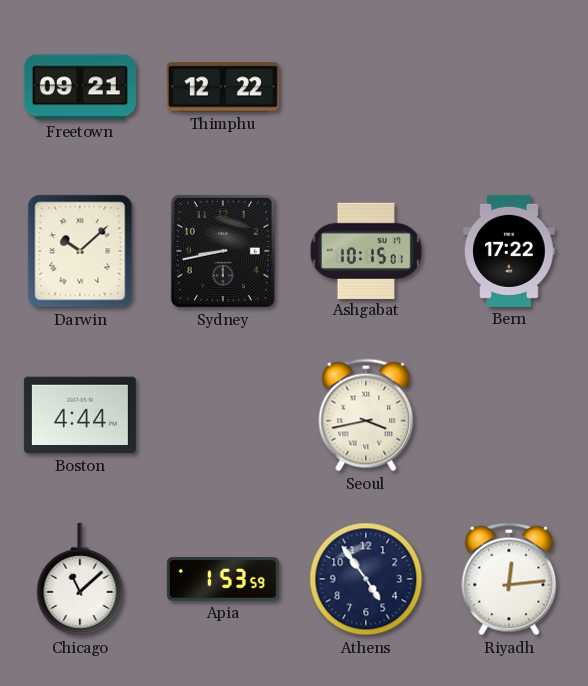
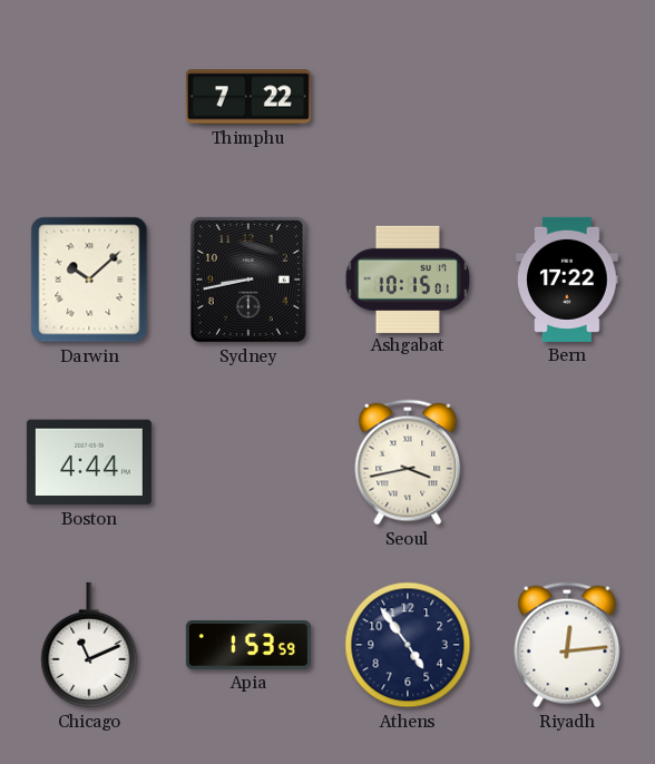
Freetown: 09:21 -> none (80, 87)
Thimphu: 12:22 -> 7:22 (248, 97)
Chicago: 11:08 -> 11:11 (89, 645)
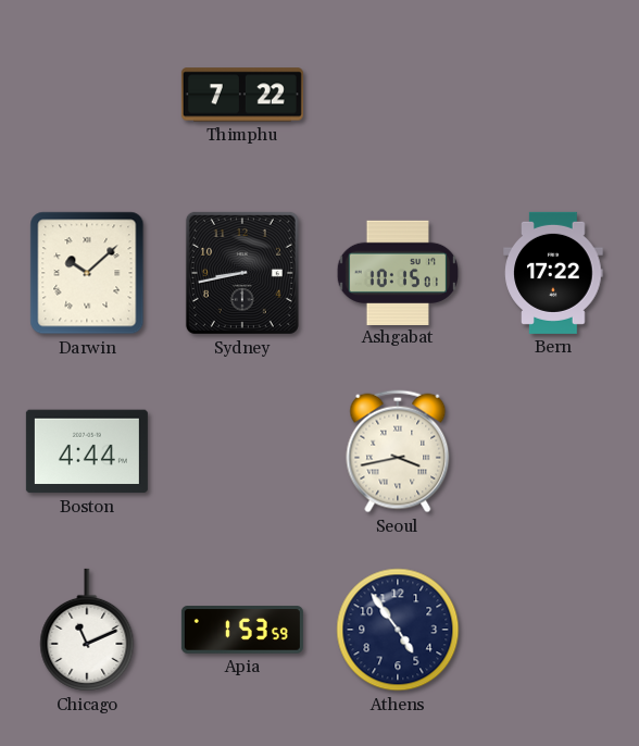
Riyadh: 12:14 -> none (567, 645)
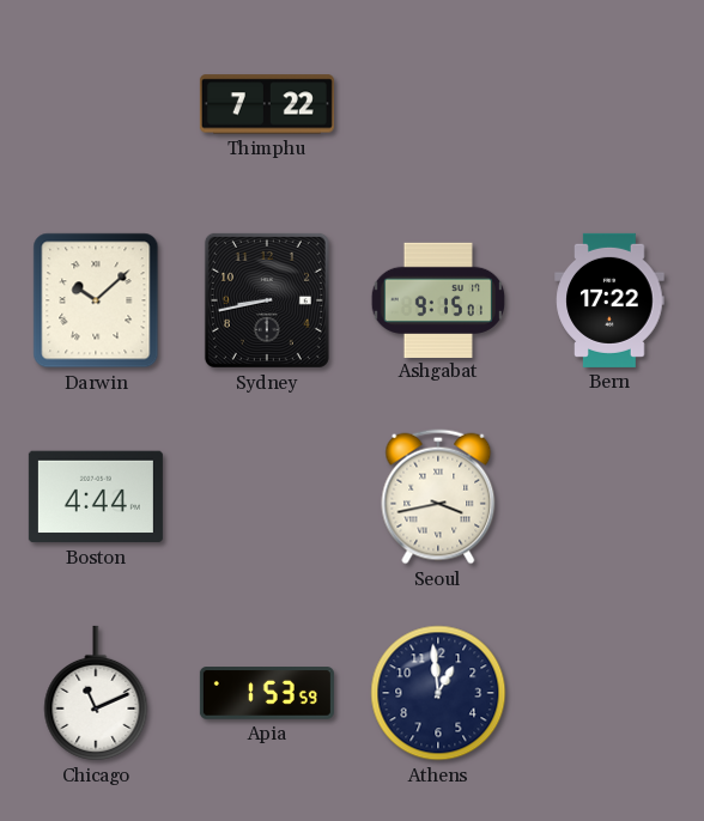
Ashgabat: 10:15 -> 9:15 (438, 299)
Athens: 4:54 -> 12:59 (438, 693)
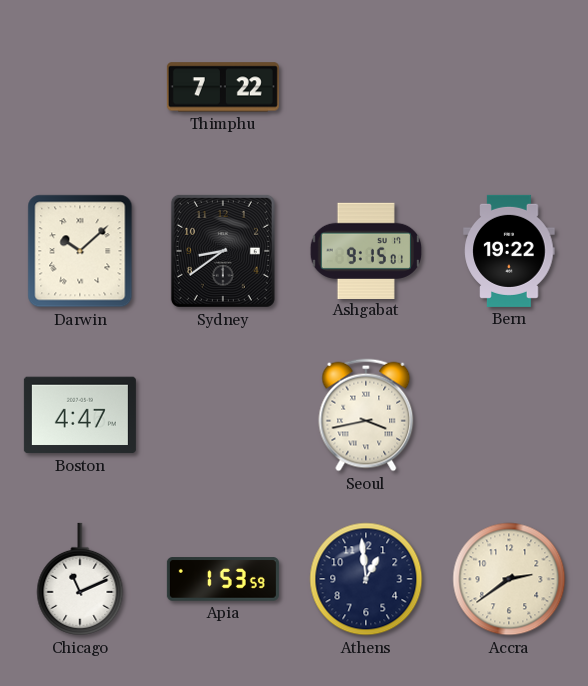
Sydney: 8:43 -> 8:39 (223, 251)
Bern: 17:22 -> 19:22 (509, 251)
Boston: 4:44 -> 4:47 (80, 415)
Accra: none -> 2:39 (509, 579)
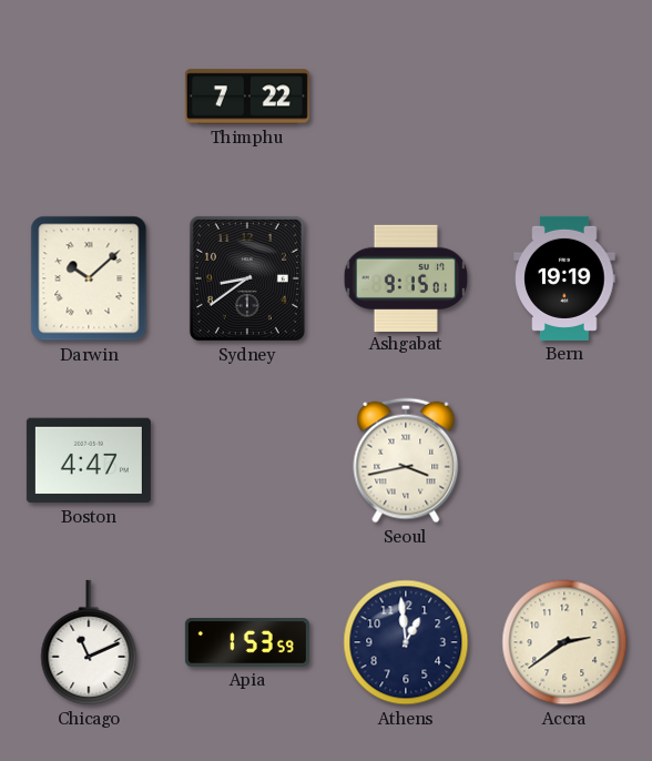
Bern: 19:22 -> 19:19 (564, 278)
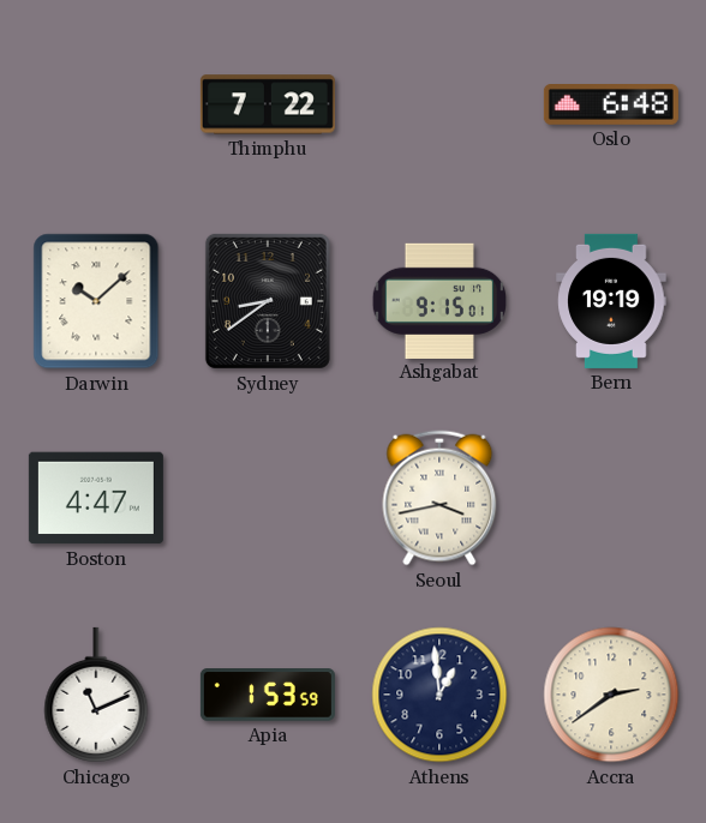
Oslo: none -> 6:48 (611, 106)
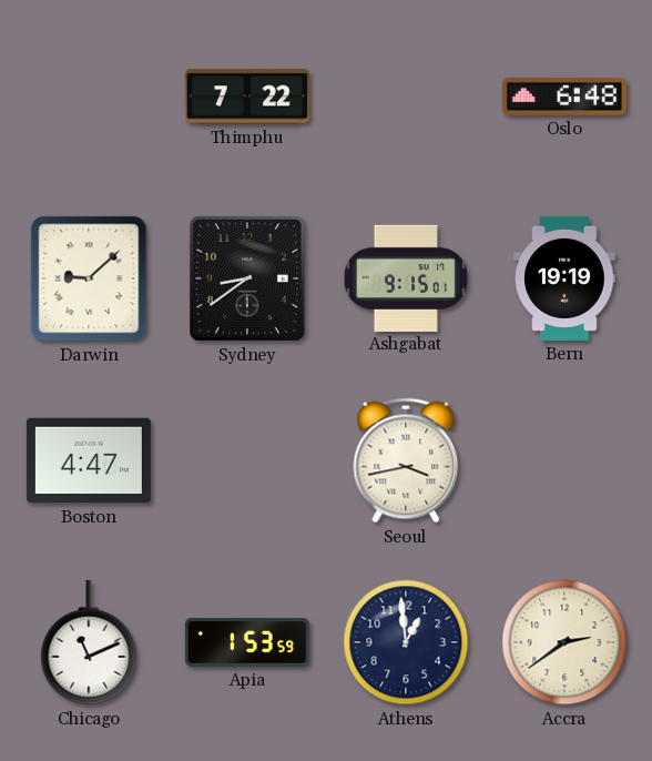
Darwin: 10:08 -> 9:08 (89, 278)
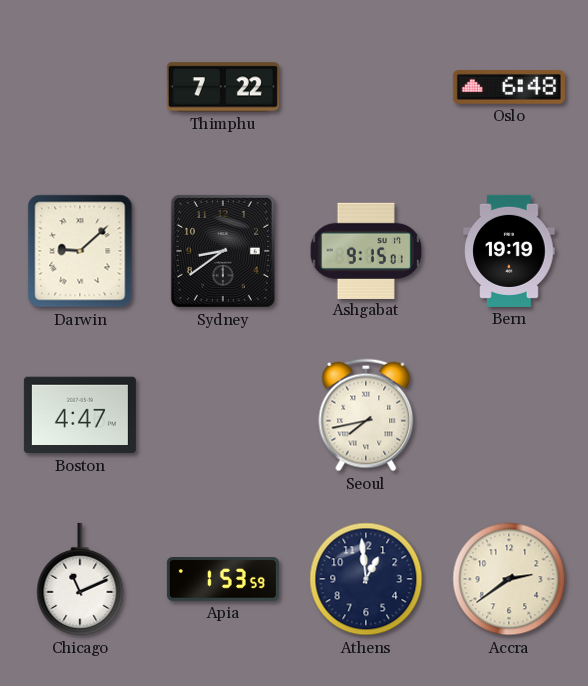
Seoul: 3:43 -> 7:43 (366, 415)
